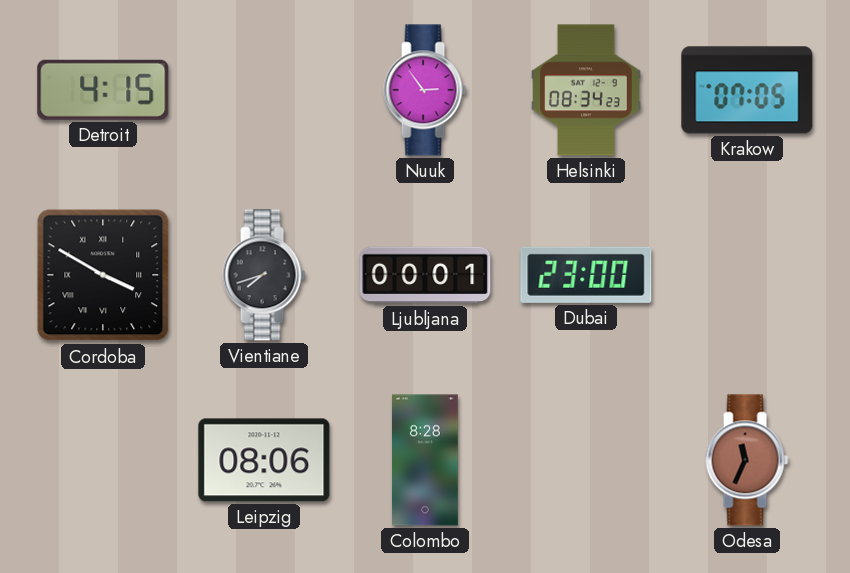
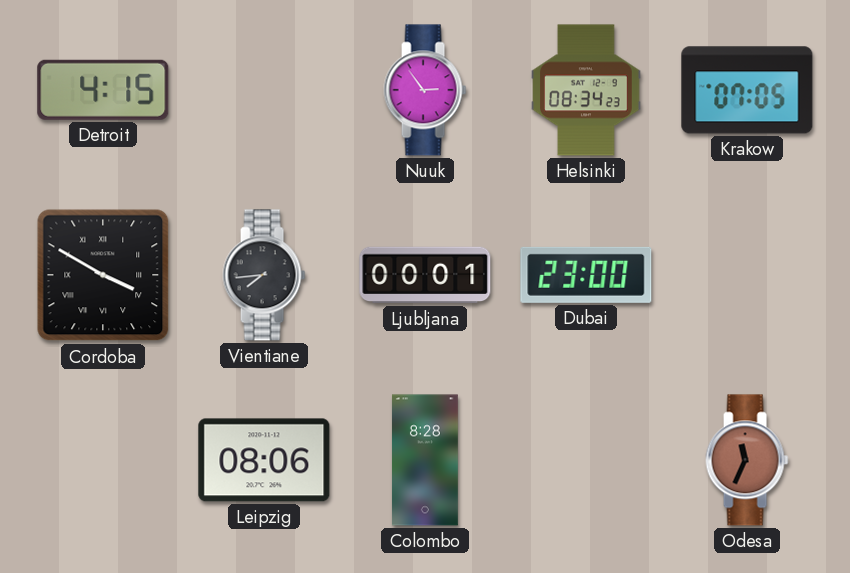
Vientiane: 7:42 -> 7:44 (264, 275)
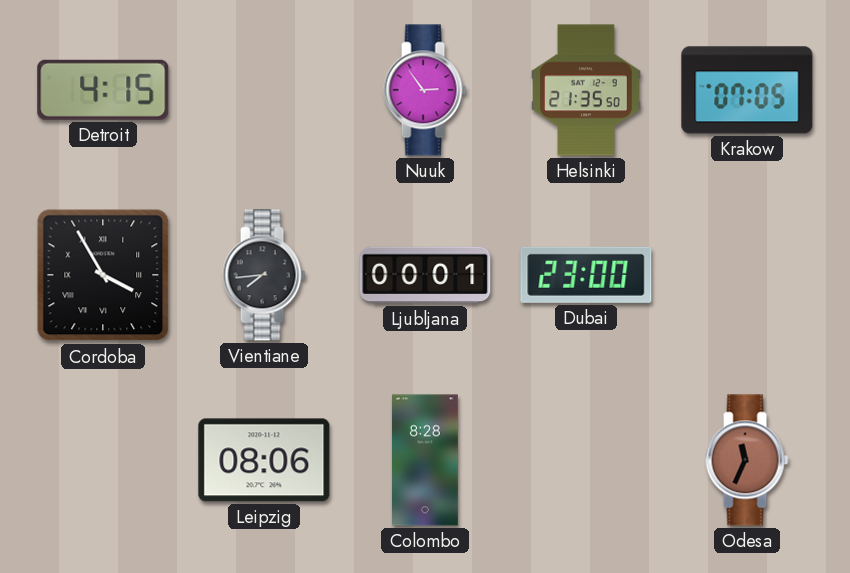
Helsinki: 08:34 -> 21:35 (586, 90)
Cordoba: 3:50 -> 3:55 (103, 275)
